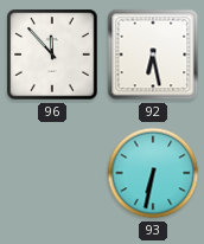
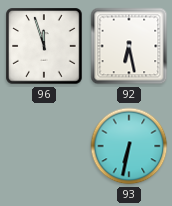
96: 11:53 -> 11:57 (44, 46)
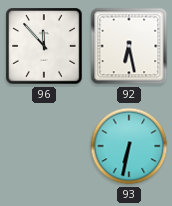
96: 11:57 -> 11:53 (44, 46)
